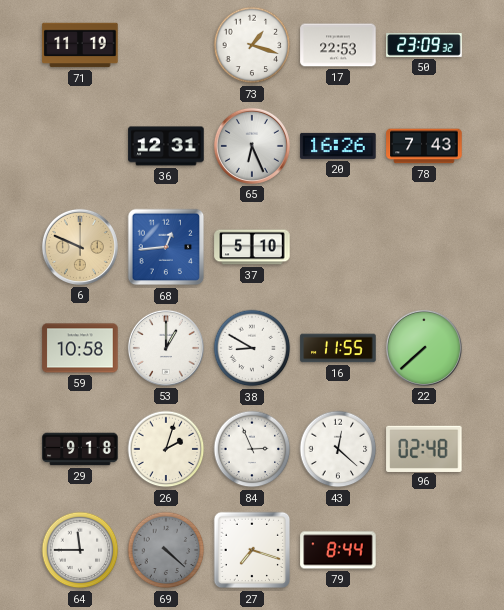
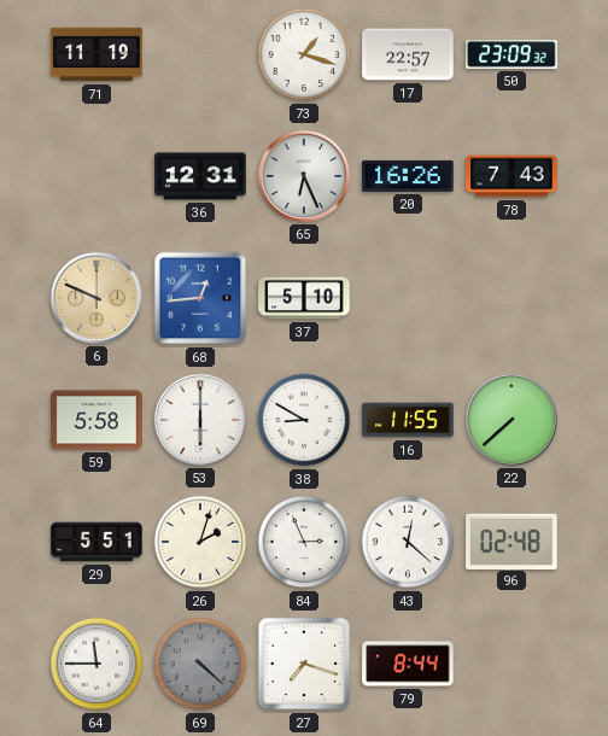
17: 22:53 -> 22:57 (408, 54)
59: 10:58 -> 5:58 (97, 420)
53: 1:00 -> 6:00 (200, 420)
29: 9:18 -> 5:51 (97, 542)
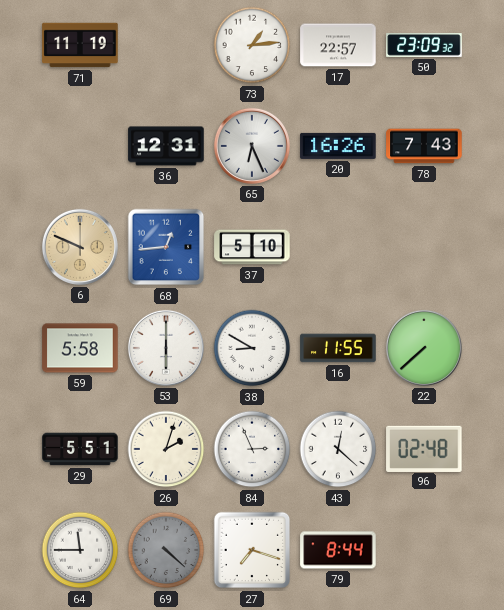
73: 1:18 -> 1:14 (252, 45)
